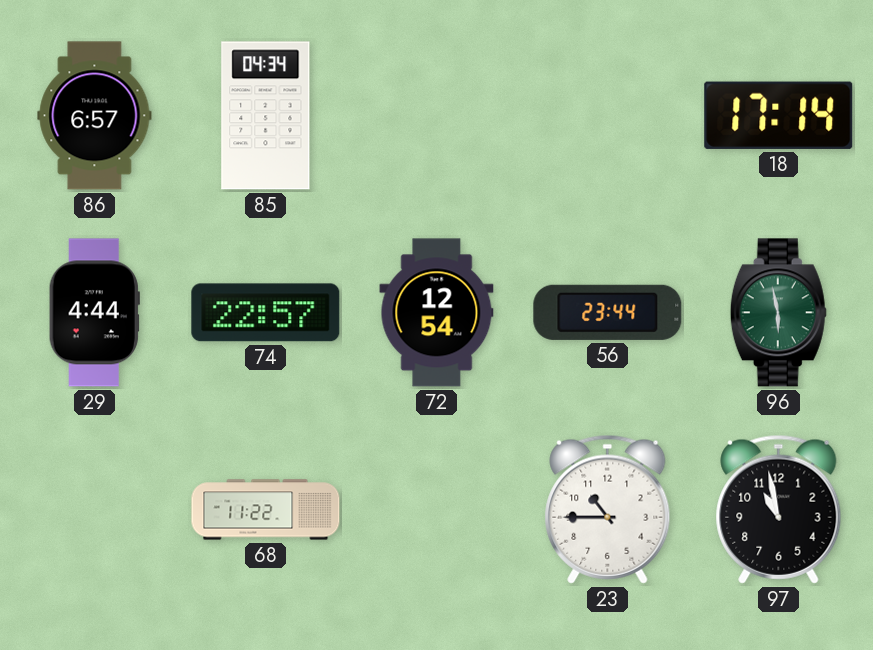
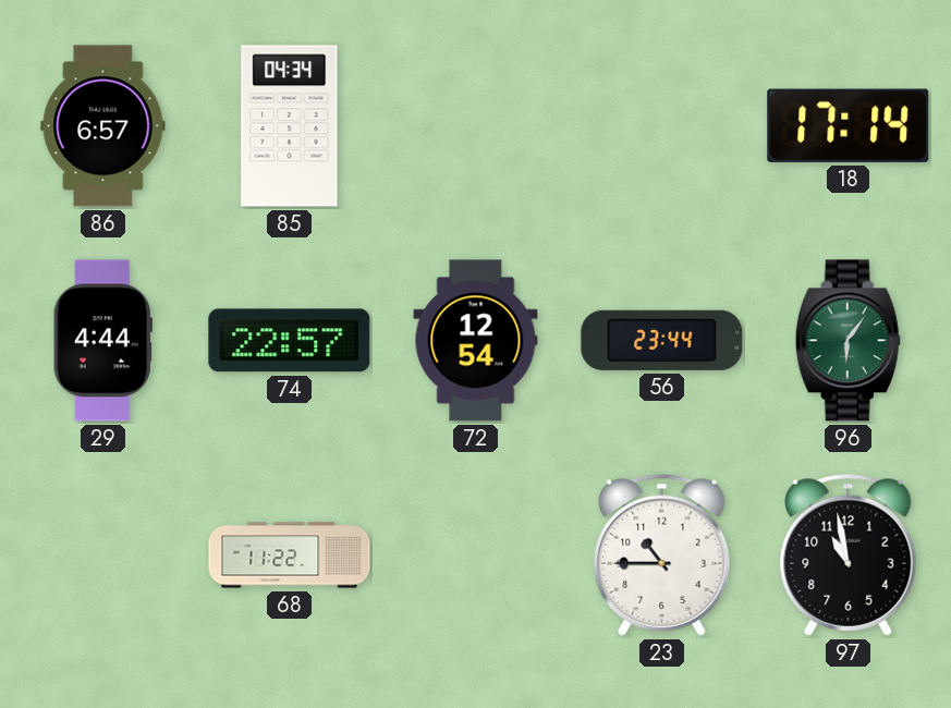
96: 5:58 -> 6:06 (848, 341)
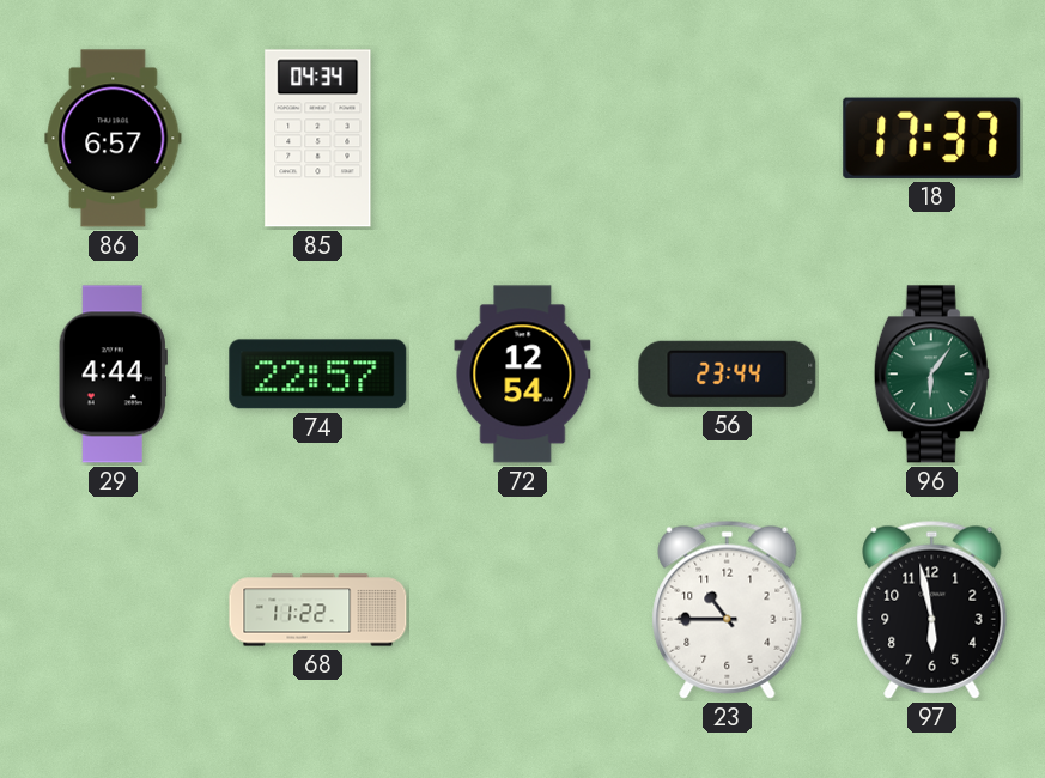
18: 17:14 -> 17:37 (932, 138)
97: 10:58 -> 5:58 (932, 609)
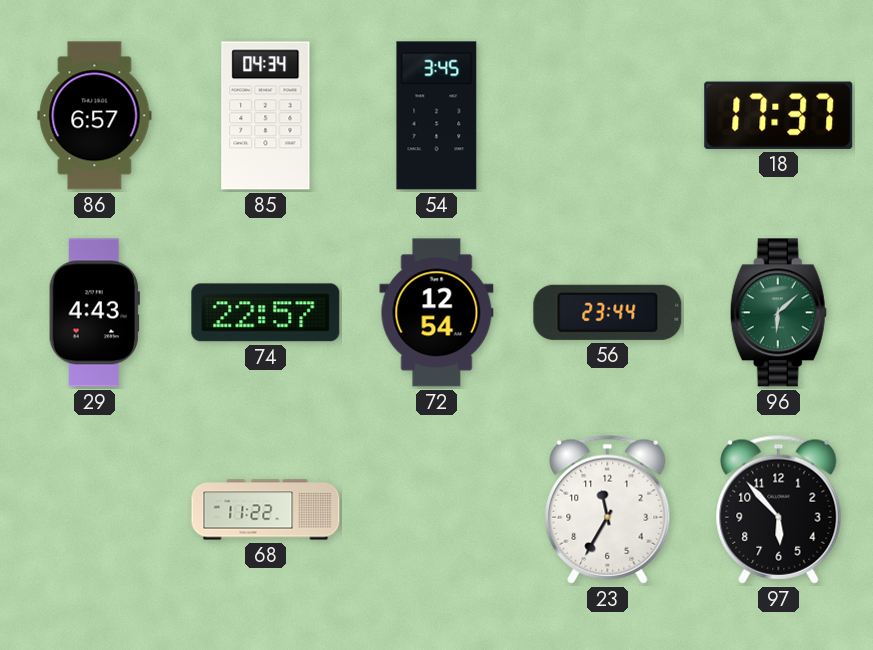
54: none -> 3:45 (437, 116)
29: 4:44 -> 4:43 (94, 313)
96: 6:06 -> 6:08 (778, 313)
23: 10:45 -> 11:35 (608, 509)
97: 5:58 -> 5:53 (779, 509)
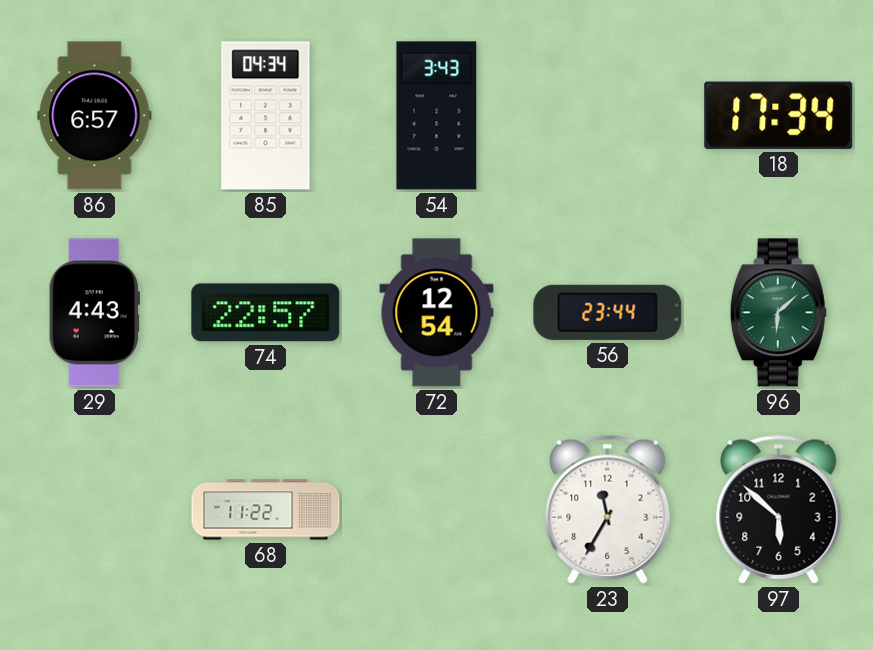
54: 3:45 -> 3:43 (437, 116)
18: 17:37 -> 17:34 (779, 115)
97: 5:53 -> 5:52 (779, 509)
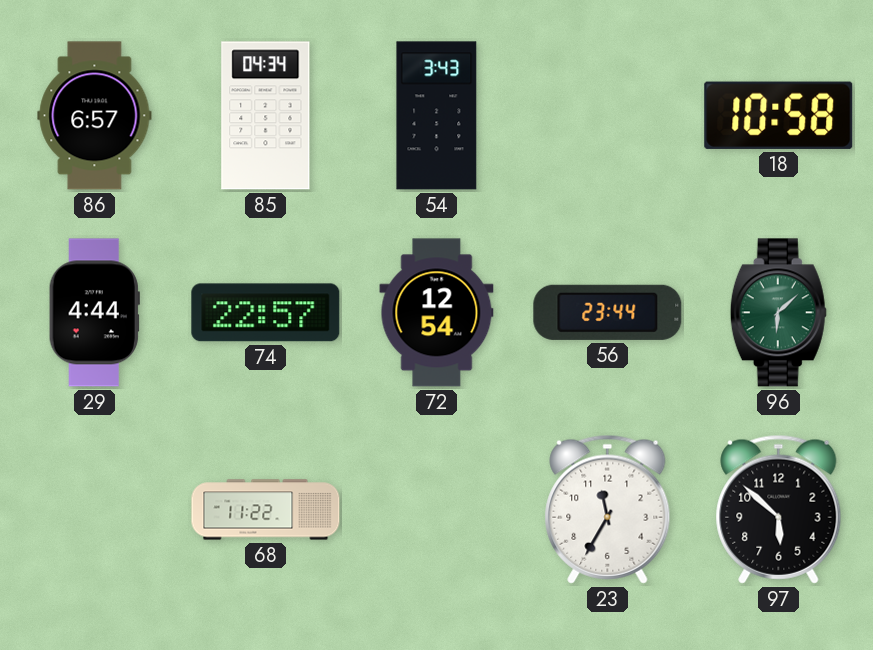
18: 17:34 -> 10:58 (779, 115)
29: 4:43 -> 4:44 (94, 313)
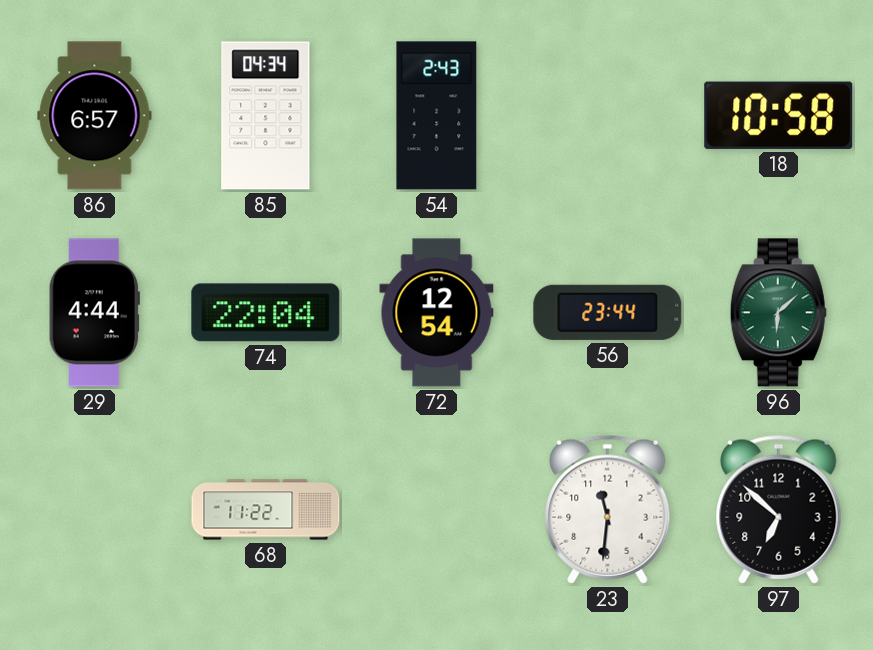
54: 3:43 -> 2:43 (437, 116)
74: 22:57 -> 22:04 (266, 313)
23: 11:35 -> 11:31 (608, 509)
97: 5:52 -> 6:52 (779, 509)
